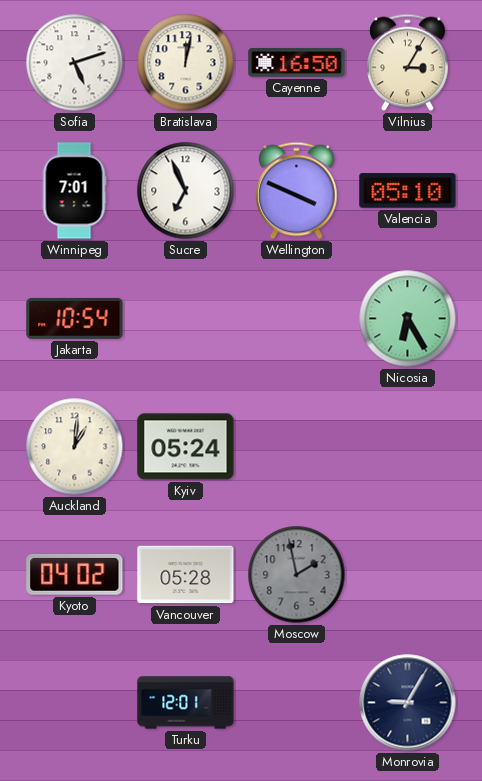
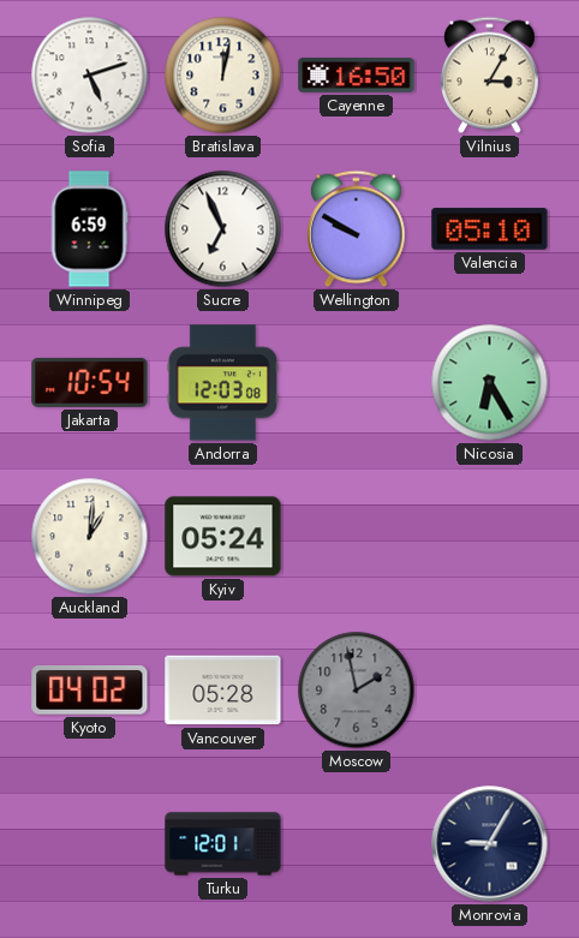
Winnipeg: 7:01 -> 6:59 (89, 229)
Wellington: 3:49 -> 9:50 (357, 229)
Andorra: none -> 12:03 (222, 383)
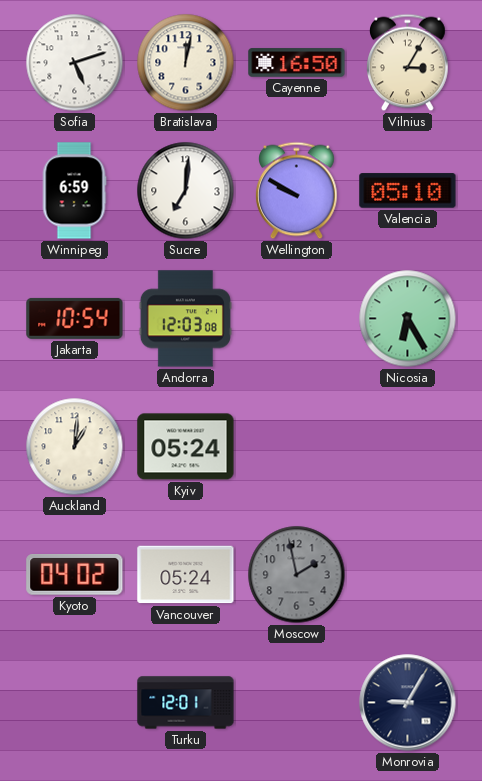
Sucre: 6:56 -> 7:01 (186, 191)
Vancouver: 05:28 -> 05:24 (186, 575)
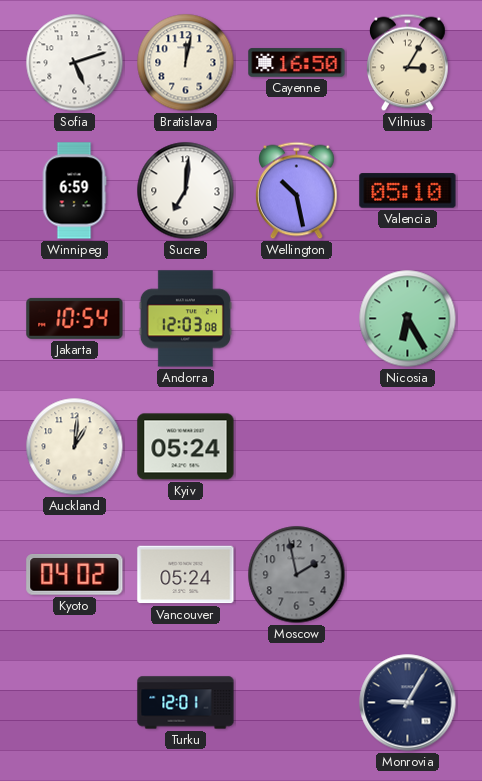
Wellington: 9:50 -> 10:28 (297, 191)
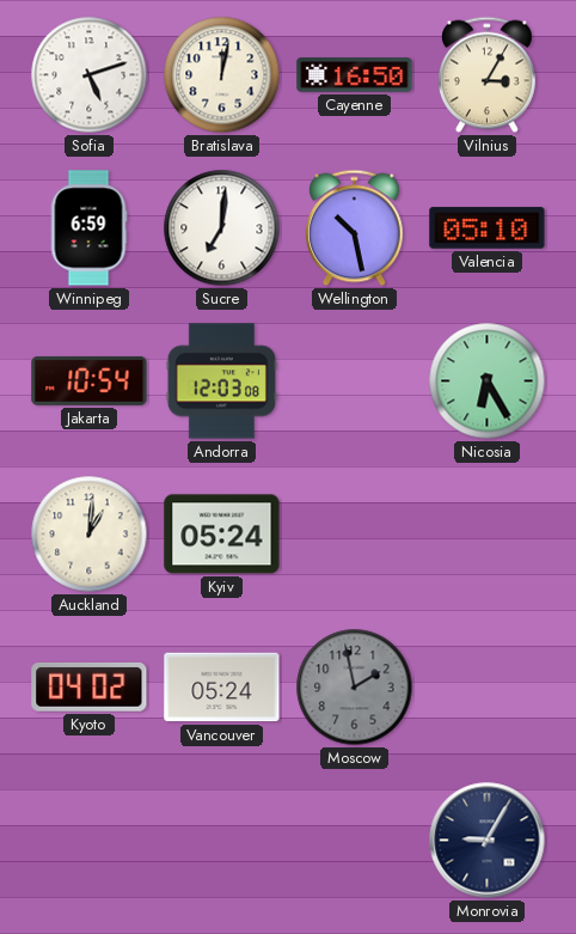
Turku: 12:01 -> none (186, 703)
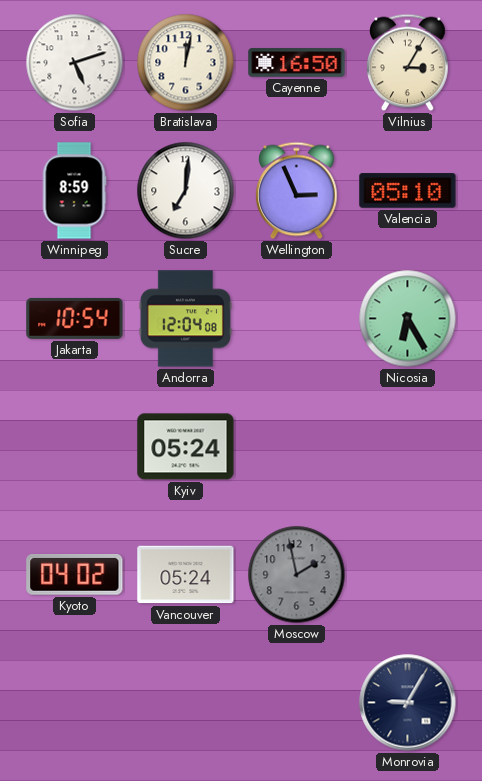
Winnipeg: 6:59 -> 8:59 (74, 191)
Wellington: 10:28 -> 2:56 (297, 191)
Andorra: 12:03 -> 12:04 (185, 319)
Auckland: 1:01 -> none (90, 535)
